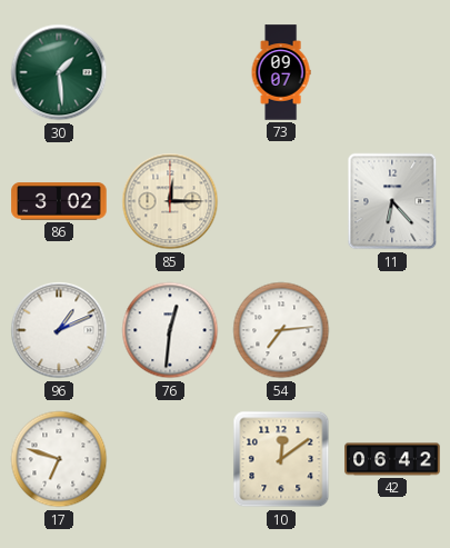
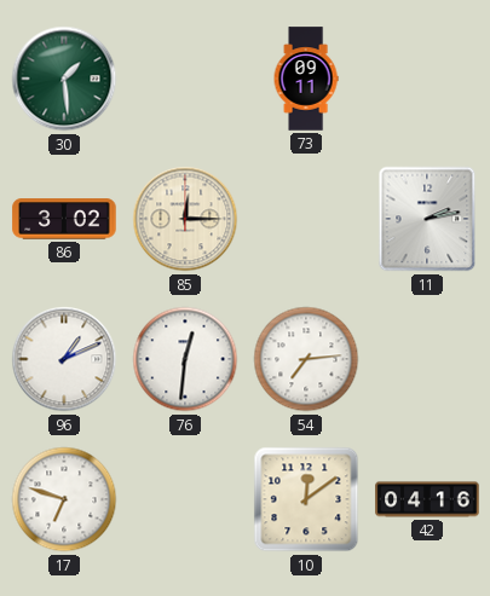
73: 09:07 -> 09:11 (306, 79)
11: 6:23 -> 2:13 (427, 219)
42: 06:42 -> 04:16 (427, 499)
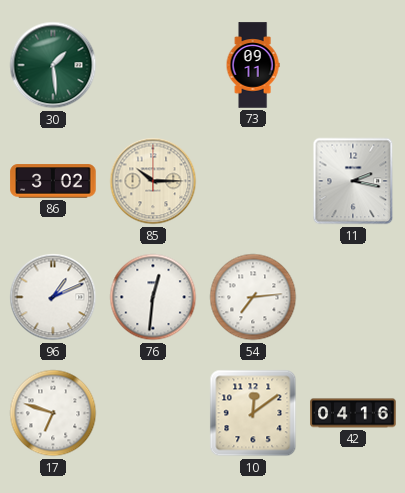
85: 12:15 -> 10:15 (153, 181)
11: 2:13 -> 2:17 (353, 181)
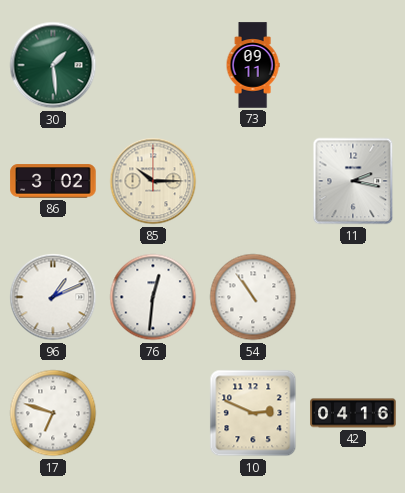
54: 7:14 -> 10:54 (253, 297)
10: 12:09 -> 2:49 (253, 413)
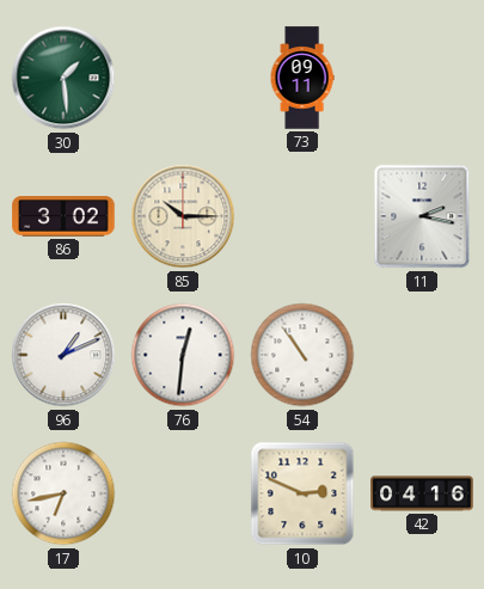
17: 6:48 -> 6:43 (63, 493)
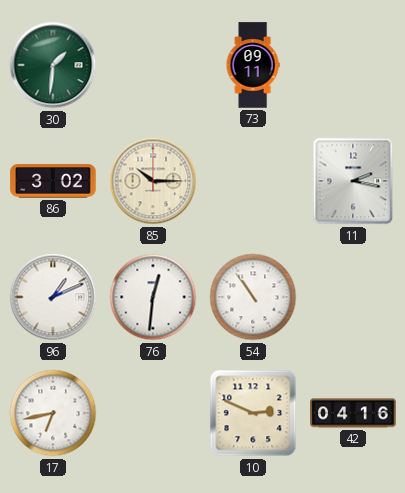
30: 1:29 -> 1:31 (53, 65)
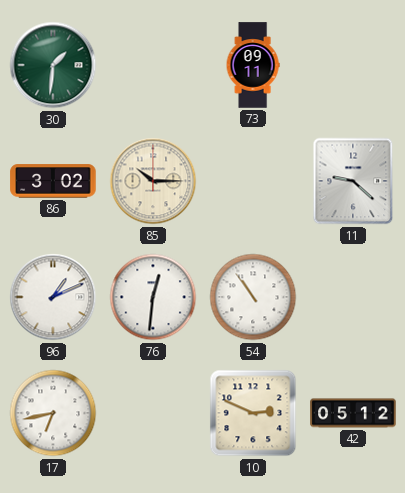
11: 2:17 -> 9:22 (353, 181)
42: 04:16 -> 05:12 (353, 413)
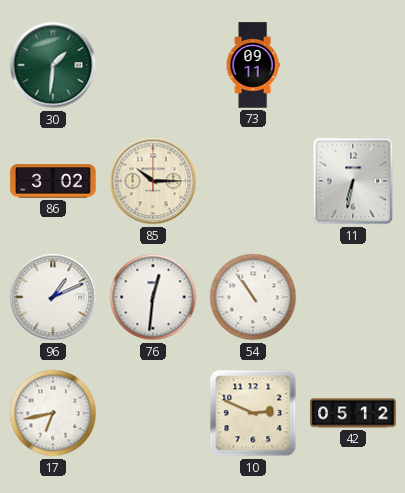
11: 9:22 -> 6:32 (353, 181)
